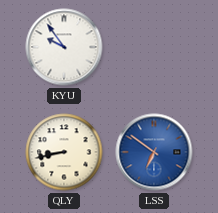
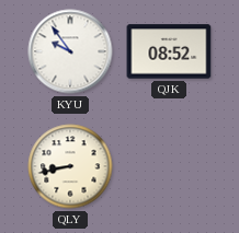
QJK: none -> 08:52 (169, 51)
LSS: 6:51 -> none (154, 152)
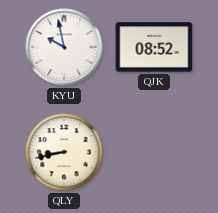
KYU: 9:54 -> 9:58 (64, 47)
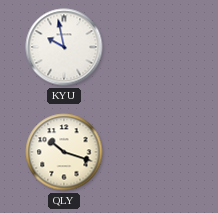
QJK: 08:52 -> none (154, 47)
QLY: 8:43 -> 10:18 (64, 152)
